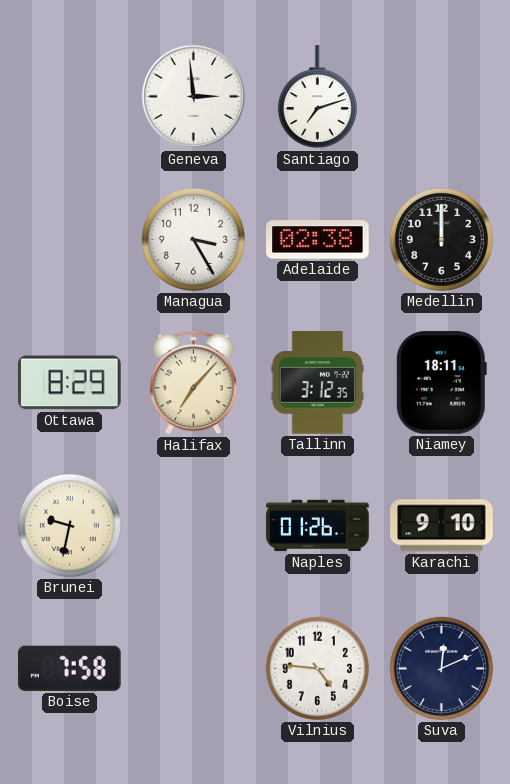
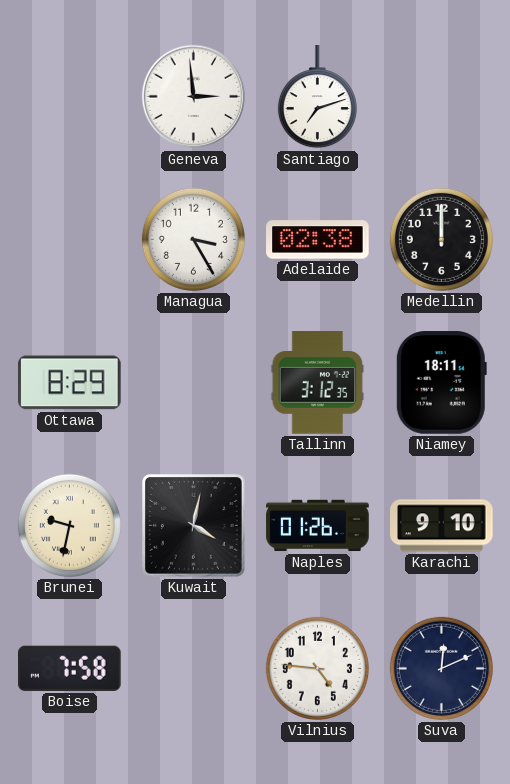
Halifax: 7:07 -> none (193, 383)
Kuwait: none -> 4:02 (194, 526)
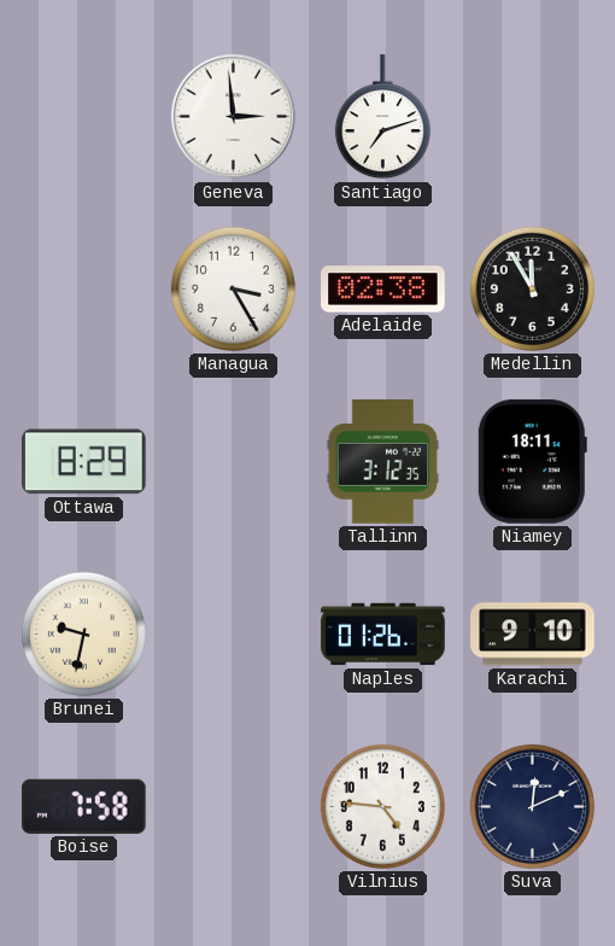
Medellin: 12:00 -> 11:55 (532, 288)
Kuwait: 4:02 -> none (194, 526)
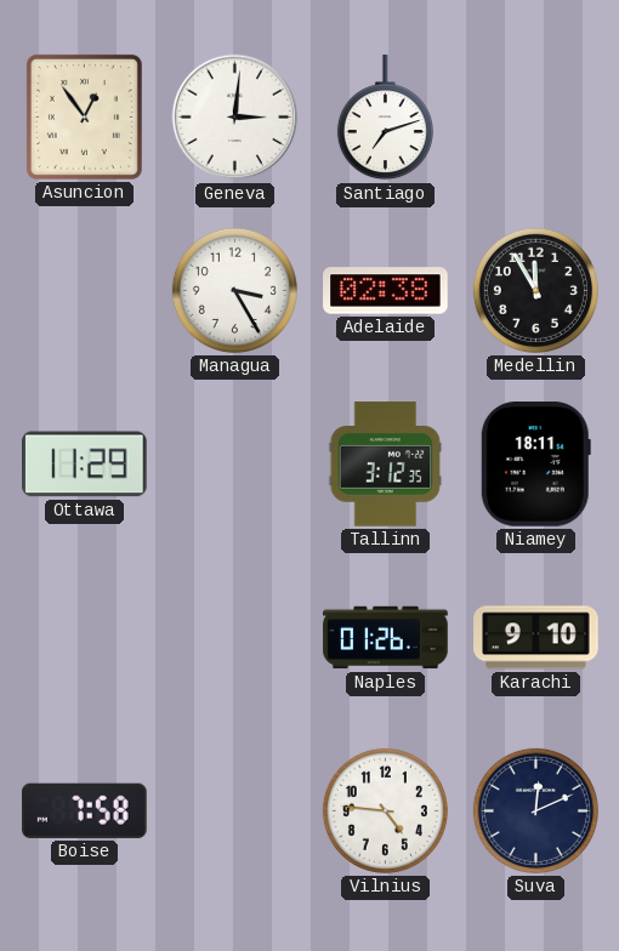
Asuncion: none -> 12:54 (84, 116)
Geneva: 2:59 -> 3:01 (235, 118)
Ottawa: 8:29 -> 11:29 (85, 465)
Brunei: 9:32 -> none (83, 633)
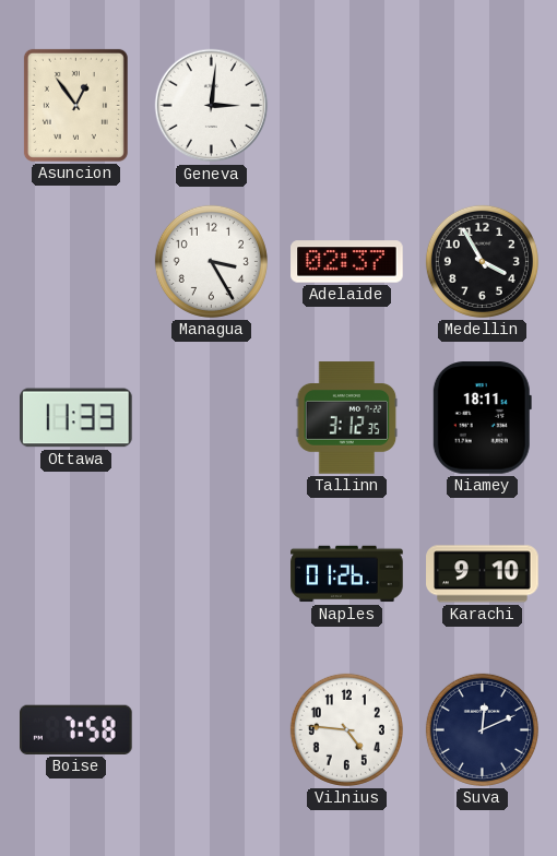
Santiago: 7:12 -> none (385, 118)
Adelaide: 02:38 -> 02:37 (347, 262)
Medellin: 11:55 -> 3:55 (482, 261)
Ottawa: 11:29 -> 11:33 (76, 418)
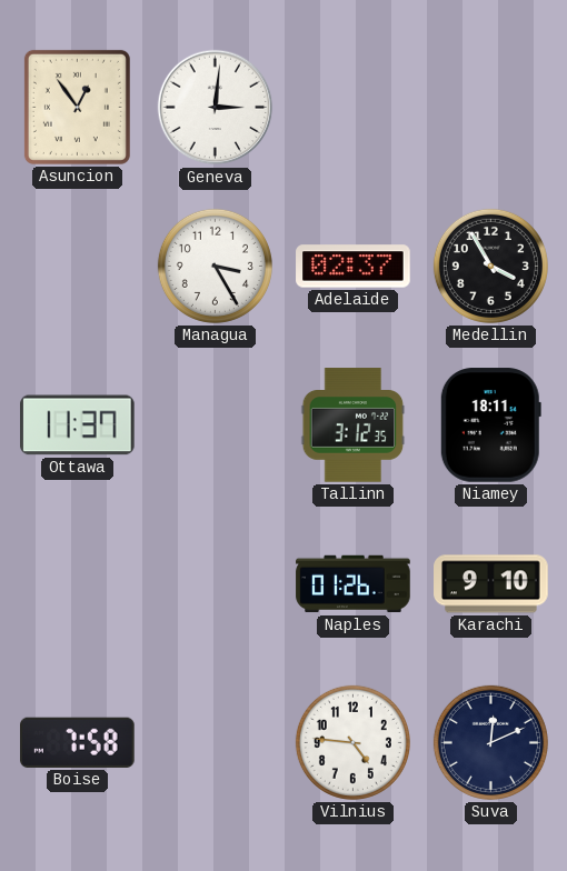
Ottawa: 11:33 -> 11:37 (78, 426)
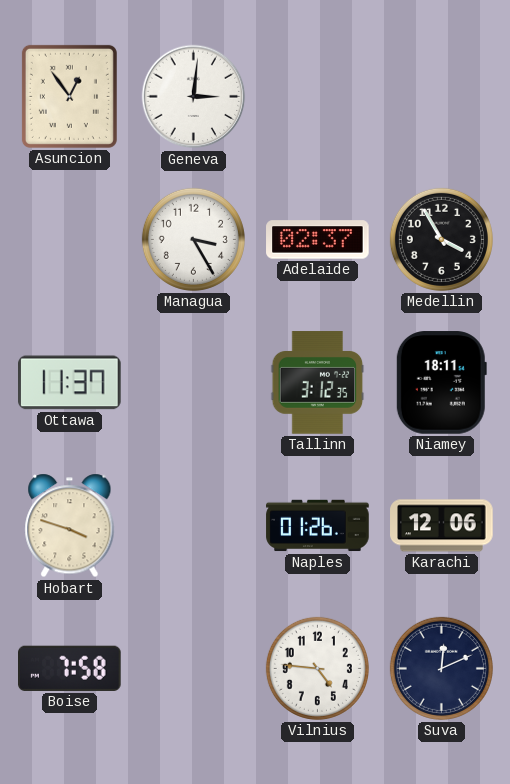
Hobart: none -> 3:48 (70, 526)
Karachi: 9:10 -> 12:06 (442, 526)
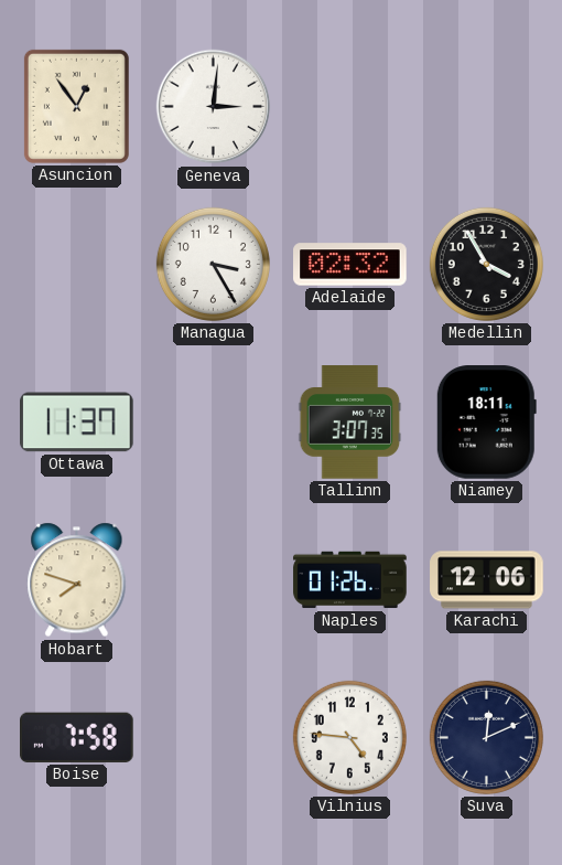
Adelaide: 02:37 -> 02:32 (350, 265)
Tallinn: 3:12 -> 3:07 (350, 423)
Hobart: 3:48 -> 7:48 (77, 580)
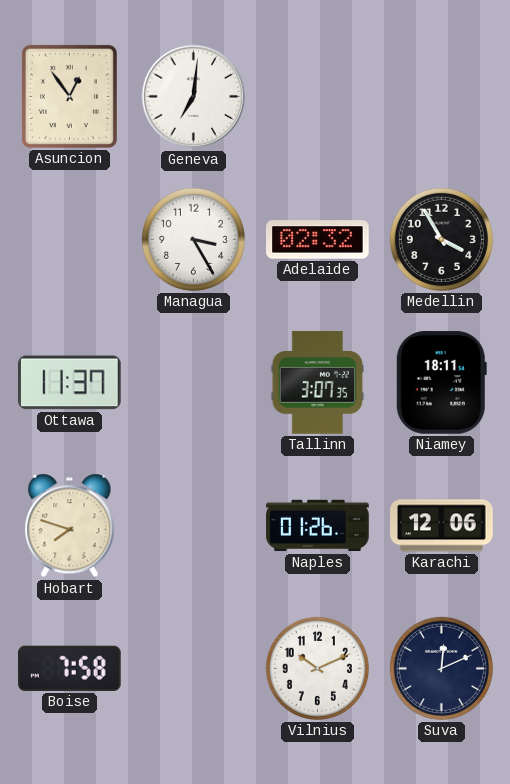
Geneva: 3:01 -> 7:01 (194, 97)
Vilnius: 4:46 -> 10:11 (317, 668)
